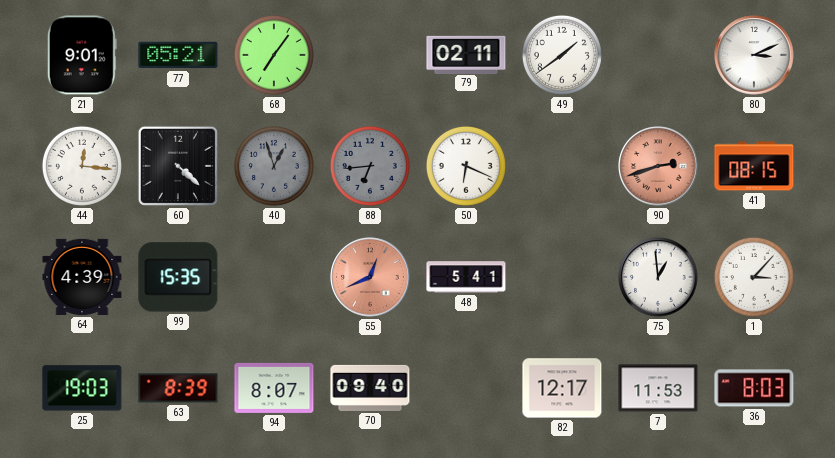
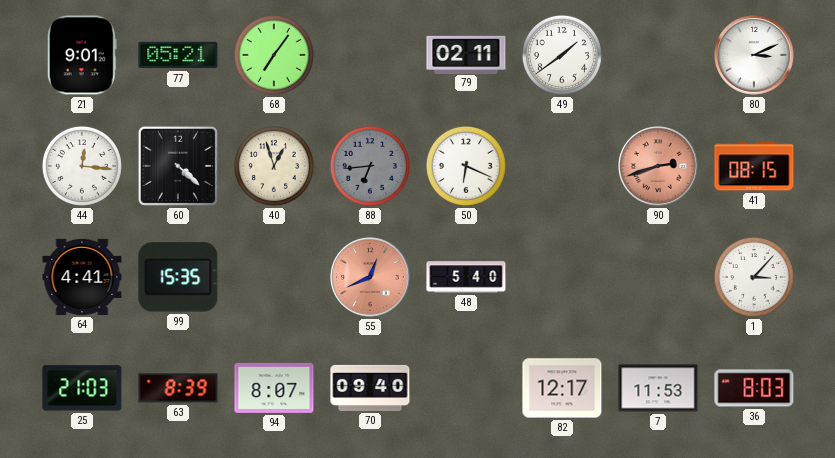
40 dial: grey -> cream (274, 166)
64: 4:39 -> 4:41 (82, 277)
48: 5:41 -> 5:40 (466, 277)
75: 12:59 -> none (658, 277)
25: 19:03 -> 21:03 (82, 388)
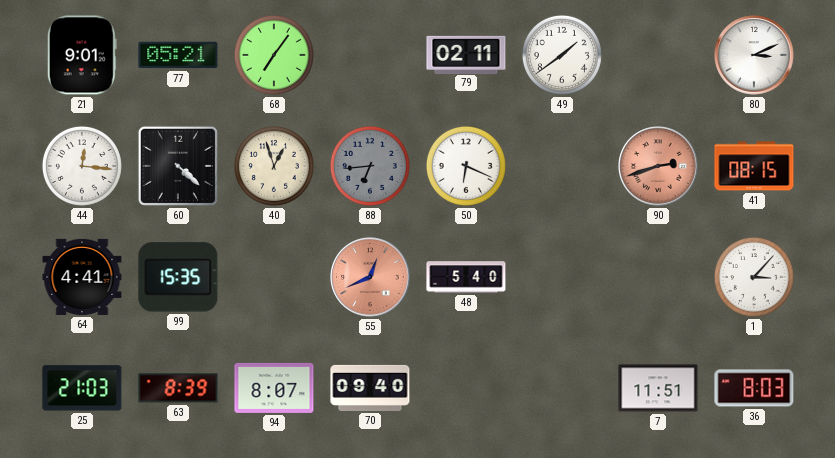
82: 12:17 -> none (562, 388)
7: 11:53 -> 11:51 (658, 388)
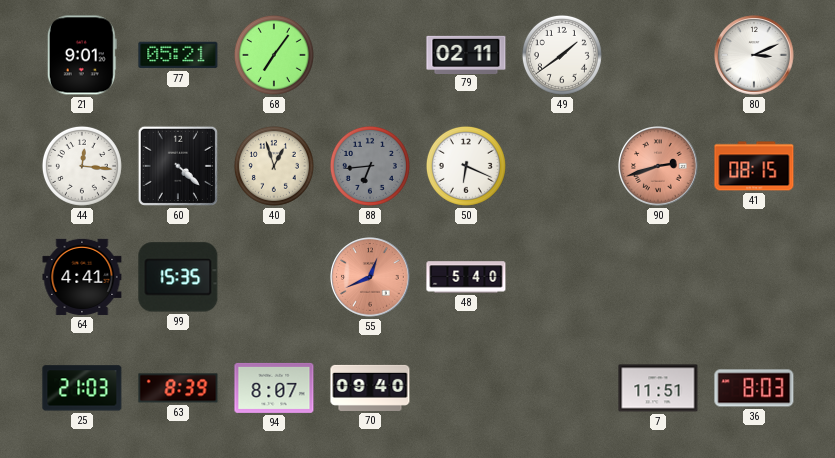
1: 3:07 -> none (754, 277)
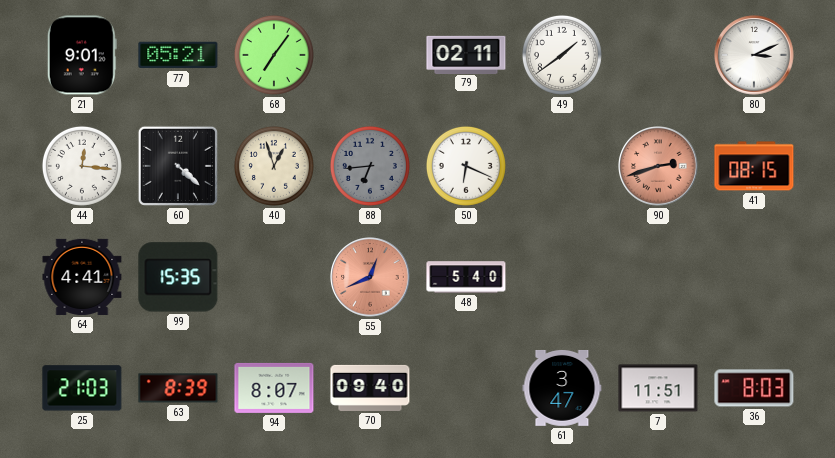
61: none -> 3:47 (562, 388)
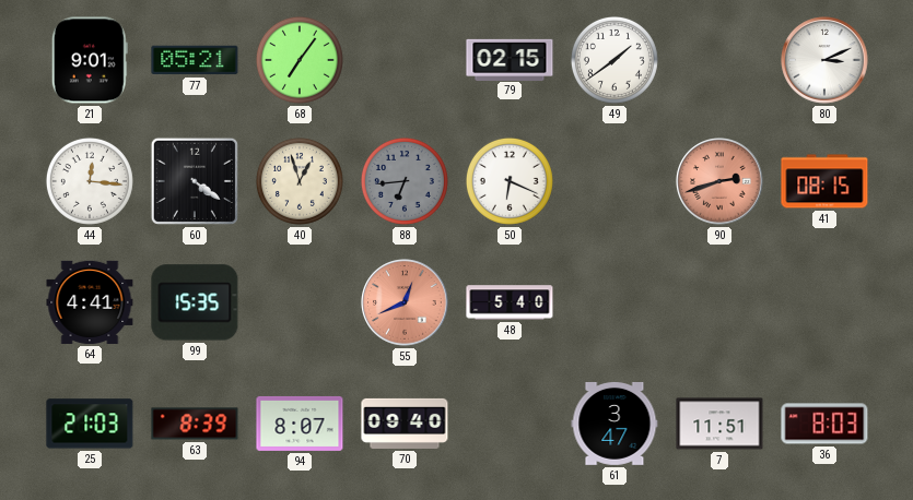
79: 02:11 -> 02:15 (510, 59)
60: 4:22 -> 4:21 (195, 181)
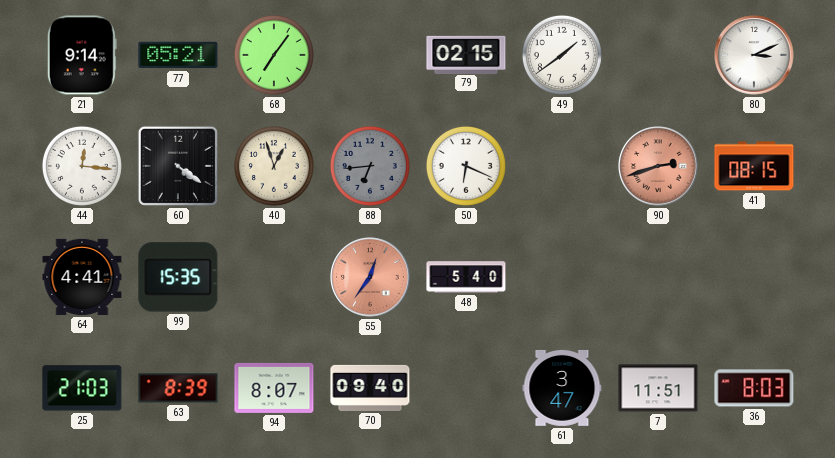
21: 9:01 -> 9:14 (82, 55)
55: 12:41 -> 12:36 (370, 277)
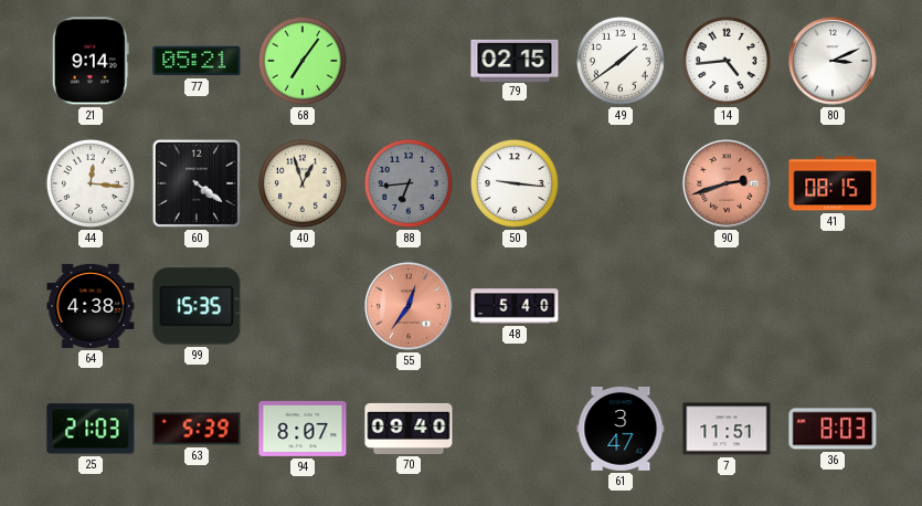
14: none -> 4:44 (727, 61)
50: 6:19 -> 9:16 (515, 183)
64: 4:41 -> 4:38 (91, 306)
63: 8:39 -> 5:39 (197, 429)
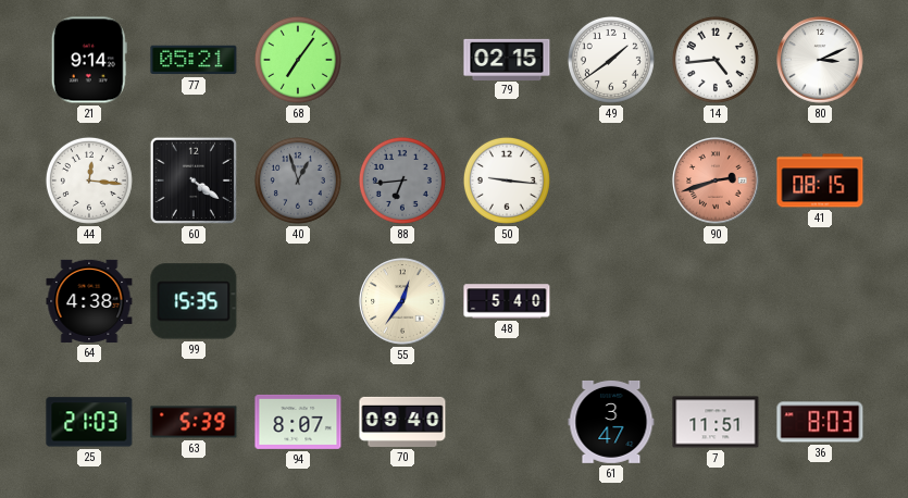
40 dial: cream -> grey (298, 180)
55 dial: salmon -> cream (402, 301)
